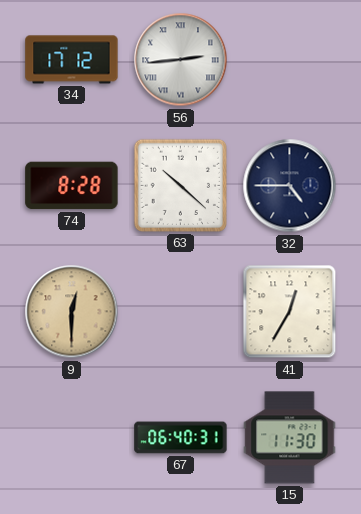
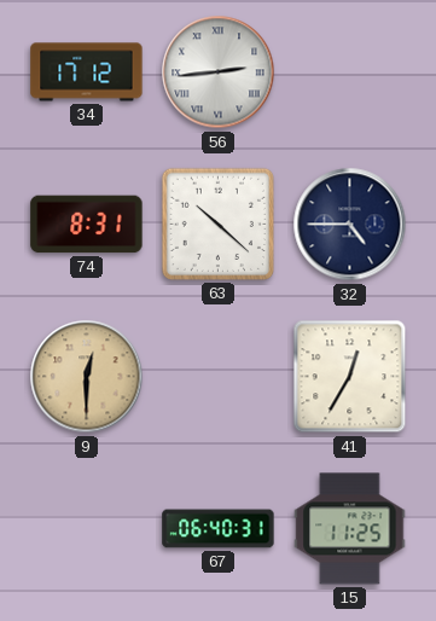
74: 8:28 -> 8:31 (87, 225)
15: 11:30 -> 11:25 (350, 529)
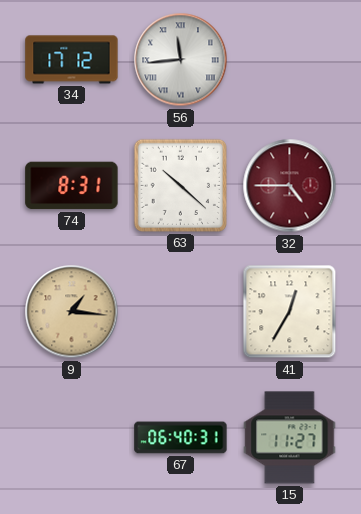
56: 2:44 -> 11:44 (181, 60)
32 dial: navy -> burgundy (290, 186)
9: 12:30 -> 1:16 (72, 312)
15: 11:25 -> 11:27 (290, 438)
